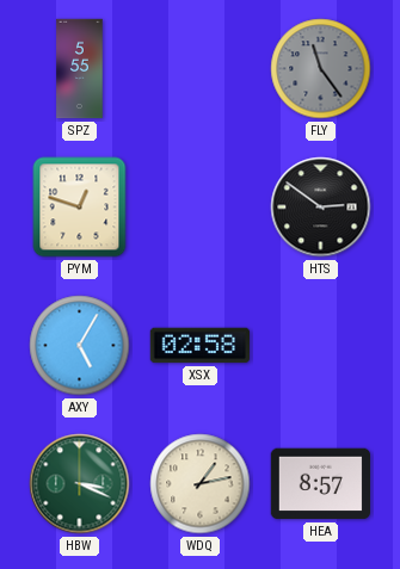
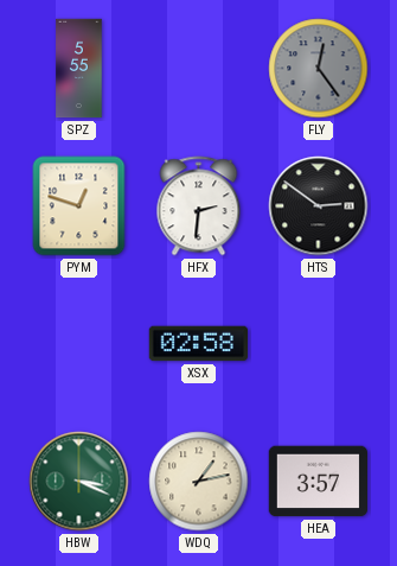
FLY: 11:24 -> 12:24 (319, 69)
HFX: none -> 2:31 (199, 206)
AXY: 5:05 -> none (80, 346)
HEA: 8:57 -> 3:57 (319, 482)
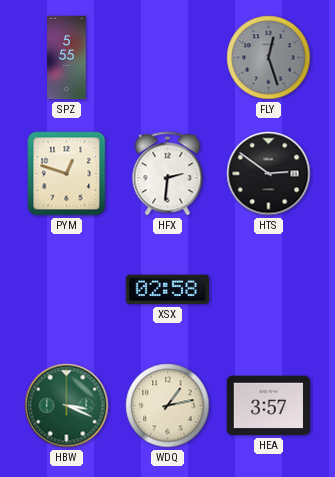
FLY: 12:24 -> 12:27 (269, 58)
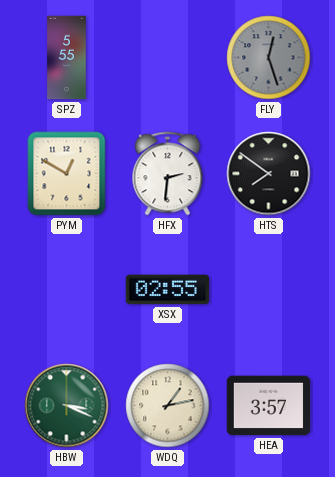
PYM: 12:48 -> 12:50 (67, 174)
HTS: 2:51 -> 7:51 (269, 174)
XSX: 02:58 -> 02:55 (168, 290)
